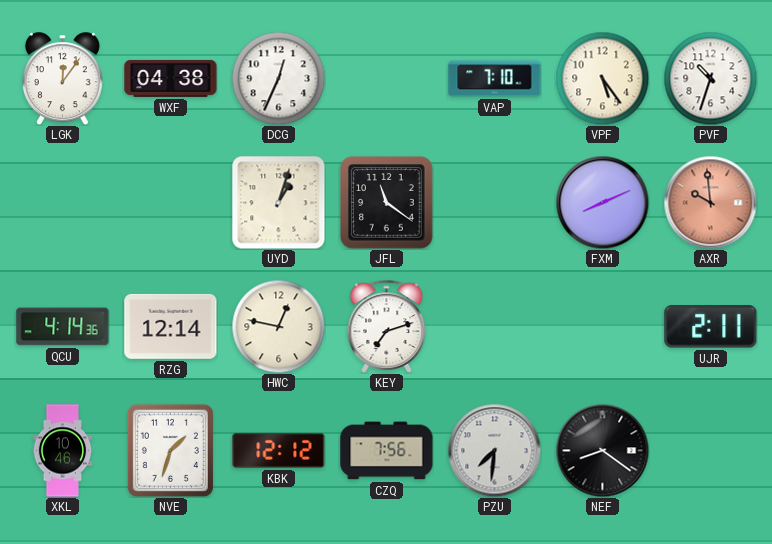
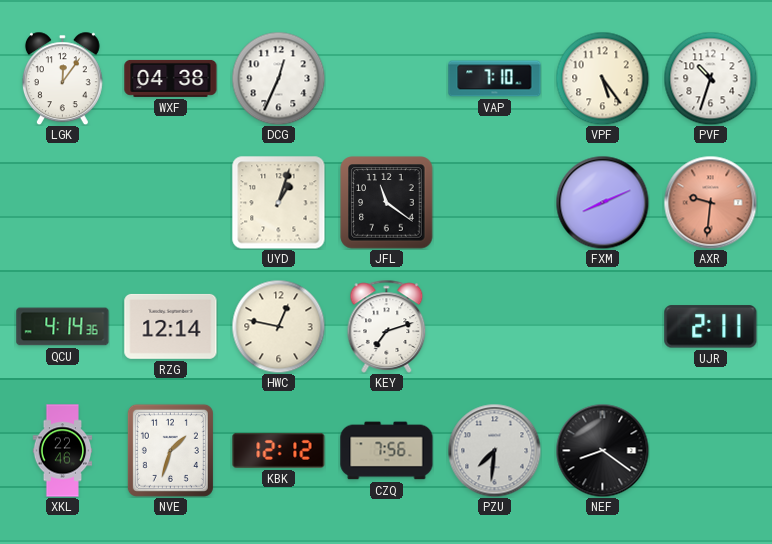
AXR: 9:59 -> 9:31 (710, 202)
XKL: 10:46 -> 22:46 (63, 451)
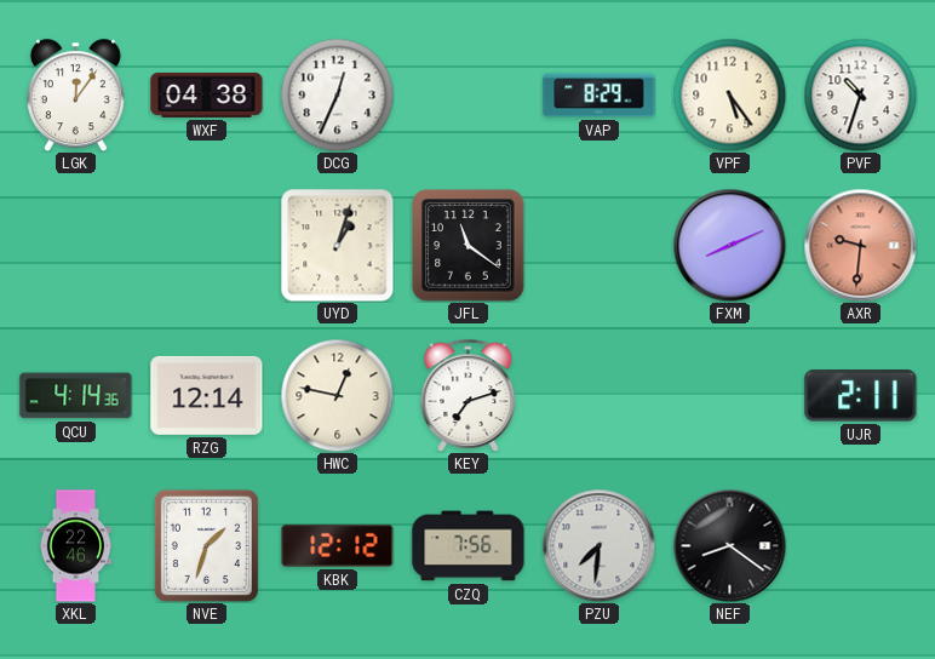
VAP: 7:10 -> 8:29 (600, 96)
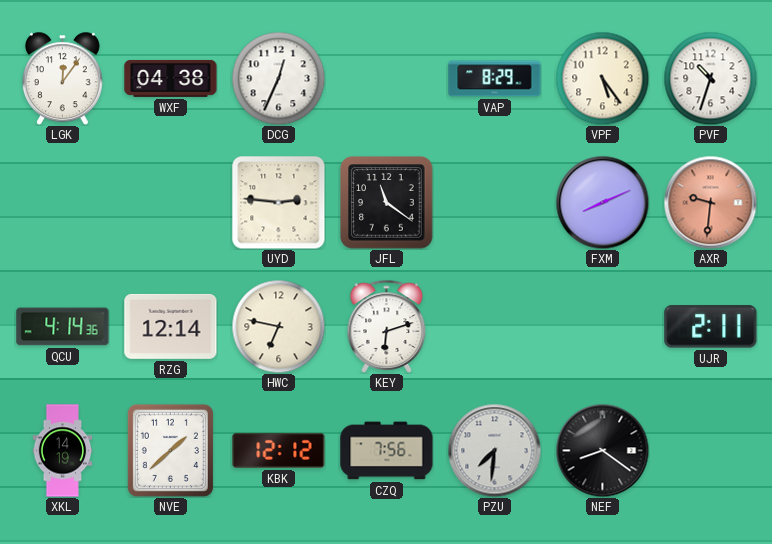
UYD: 1:03 -> 2:46 (279, 203)
HWC: 12:47 -> 6:47 (278, 326)
KEY: 7:12 -> 6:12 (387, 326)
XKL: 22:46 -> 14:19 (63, 451)
NVE: 1:33 -> 1:38 (170, 450)
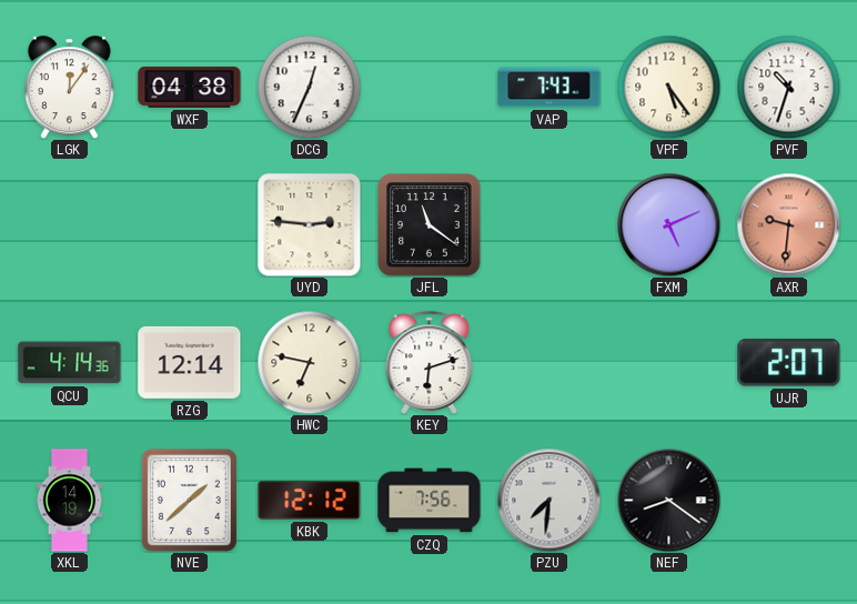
VAP: 8:29 -> 7:43 (550, 88)
FXM: 8:11 -> 5:11 (668, 224)
UJR: 2:11 -> 2:07 (789, 363)
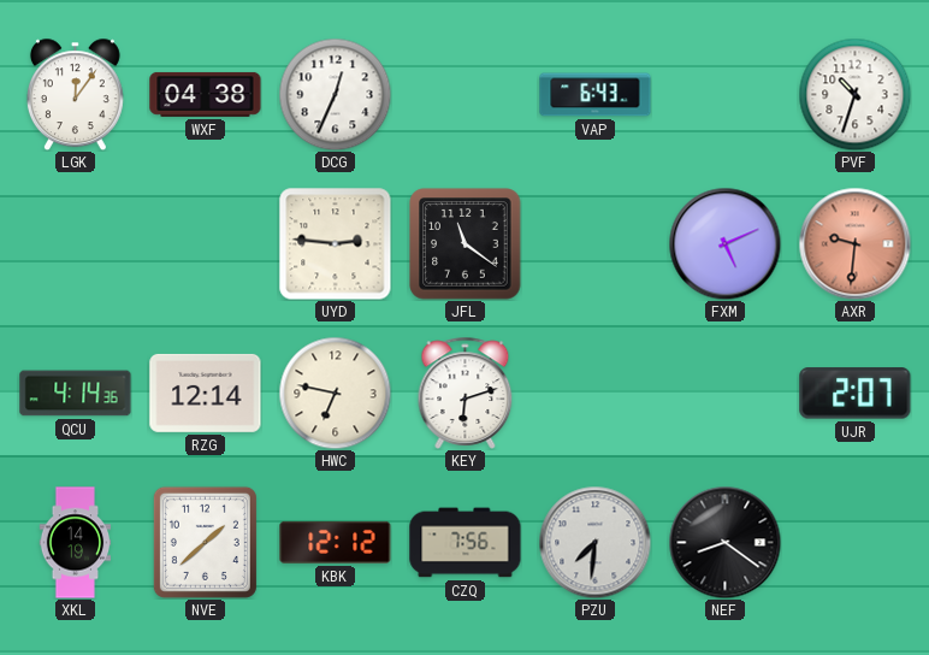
VAP: 7:43 -> 6:43 (596, 95)
VPF: 5:24 -> none (668, 87)
